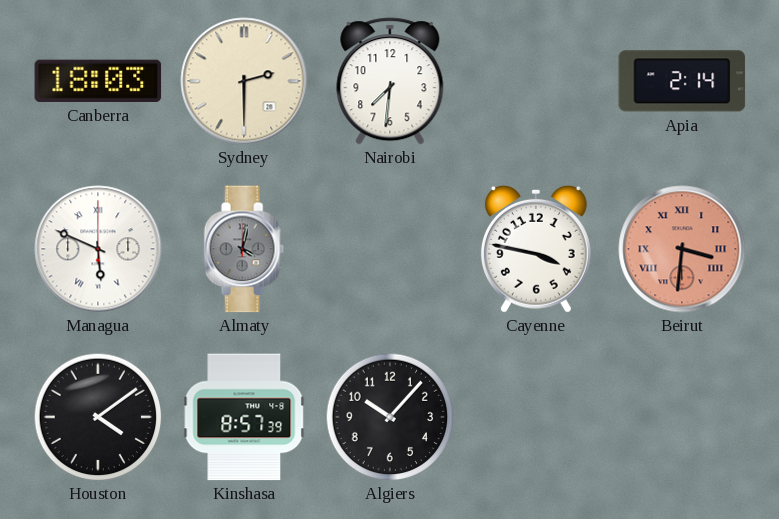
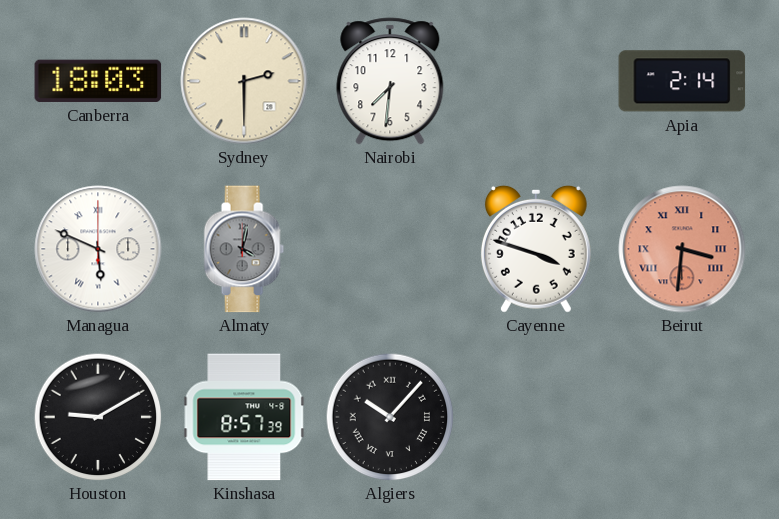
Cayenne: 3:47 -> 3:48 (536, 249)
Houston: 4:09 -> 9:10 (98, 417)
Algiers numerals: Arabic -> Roman (390, 417)
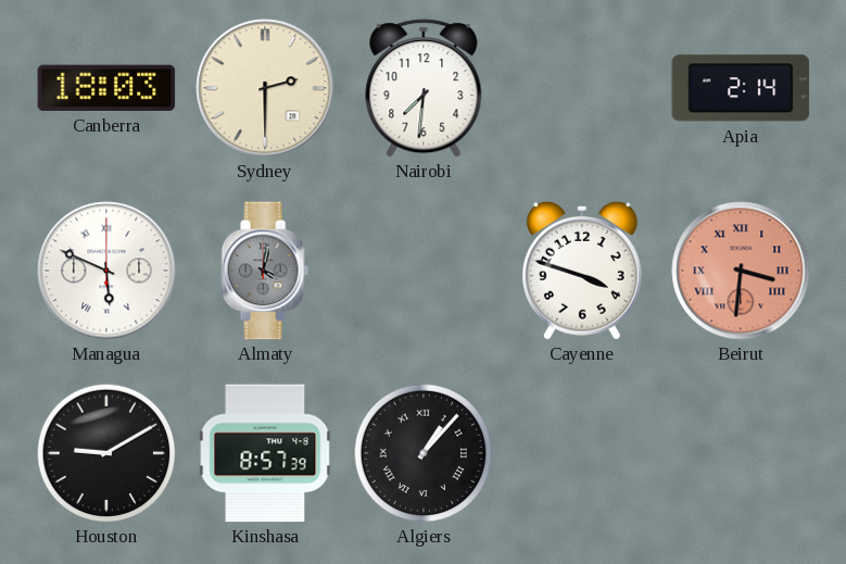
Algiers: 10:07 -> 1:07 (424, 453)
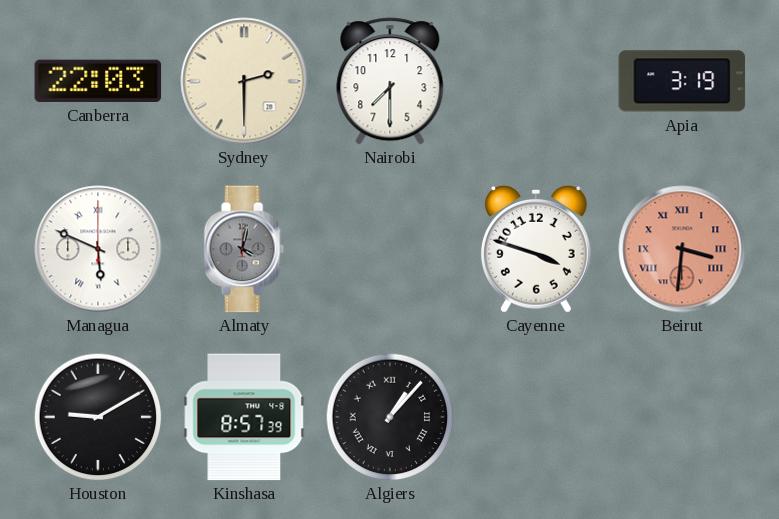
Canberra: 18:03 -> 22:03 (98, 81)
Nairobi: 7:31 -> 7:30 (390, 81)
Apia: 2:14 -> 3:19 (682, 81)
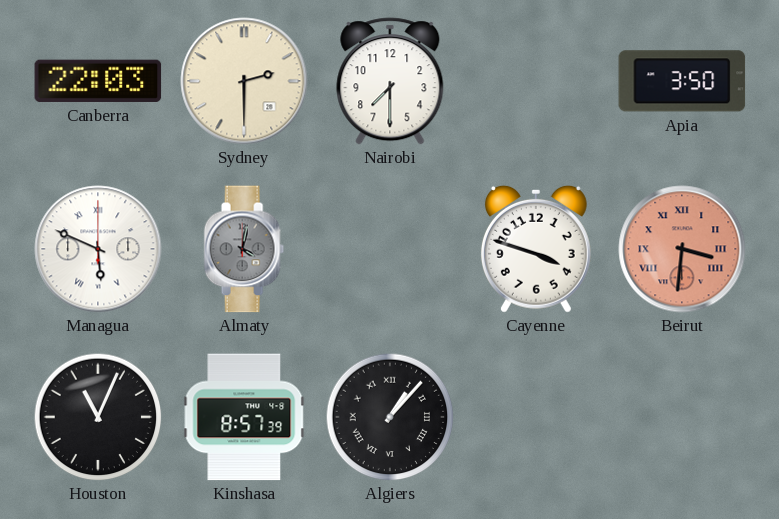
Apia: 3:19 -> 3:50 (682, 81)
Houston: 9:10 -> 11:04 (98, 417)
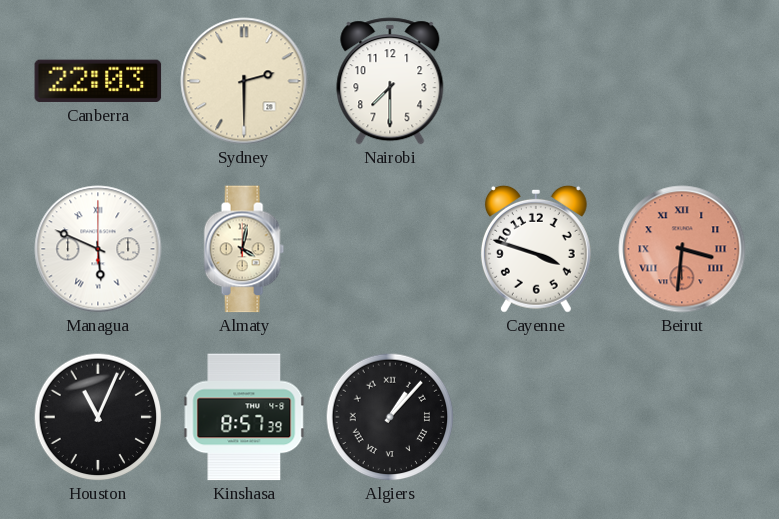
Apia: 3:50 -> none (682, 81)
Almaty dial: grey -> cream (244, 249)
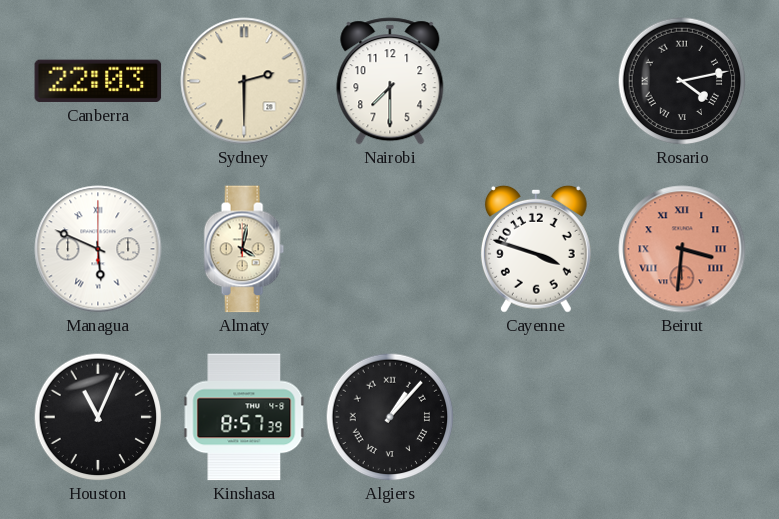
Rosario: none -> 4:13 (682, 81)
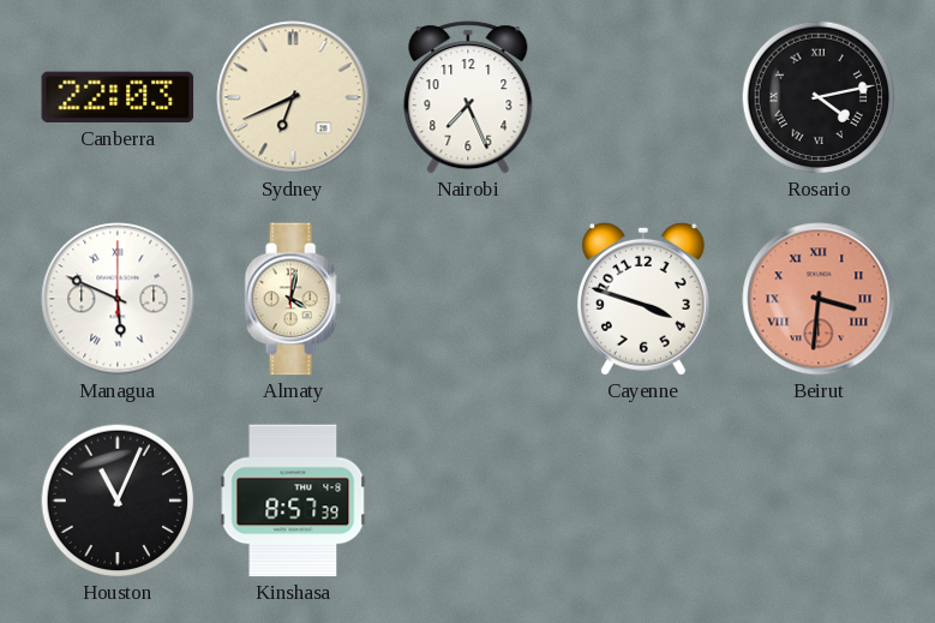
Sydney: 2:30 -> 6:41 (293, 97)
Nairobi: 7:30 -> 7:26 (468, 97)
Algiers: 1:07 -> none (390, 417)
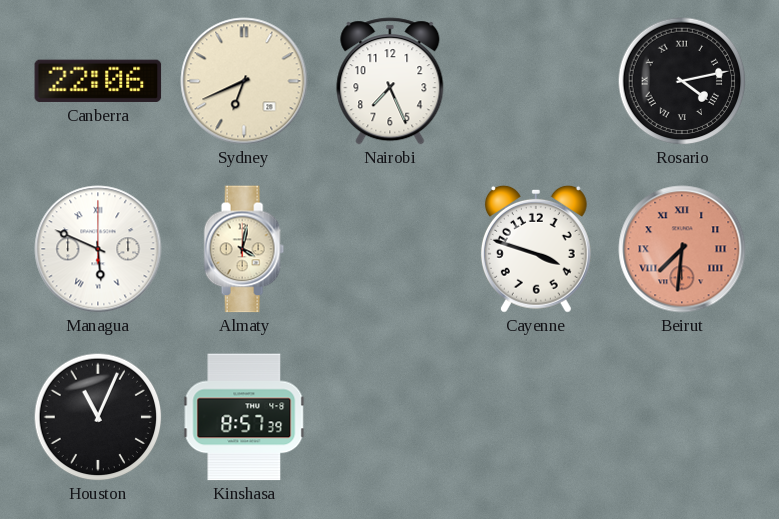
Canberra: 22:03 -> 22:06 (98, 81)
Beirut: 3:31 -> 7:31 (682, 249)
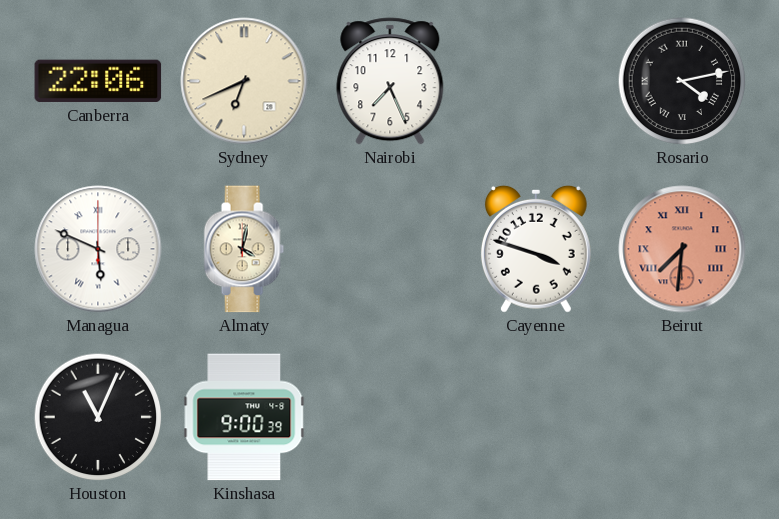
Kinshasa: 8:57 -> 9:00 (244, 417)
